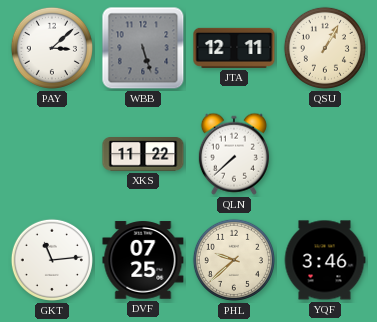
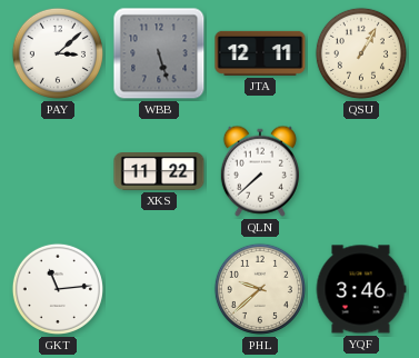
DVF: 07:25 -> none (143, 260)
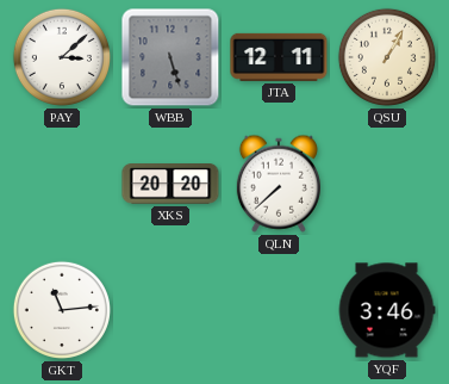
XKS: 11:22 -> 20:20 (170, 185)
PHL: 9:38 -> none (260, 289)
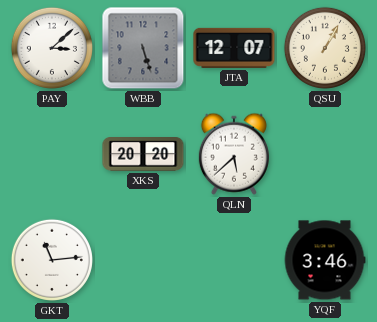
JTA: 12:11 -> 12:07 (234, 48)
QLN: 7:38 -> 5:38 (234, 154)
